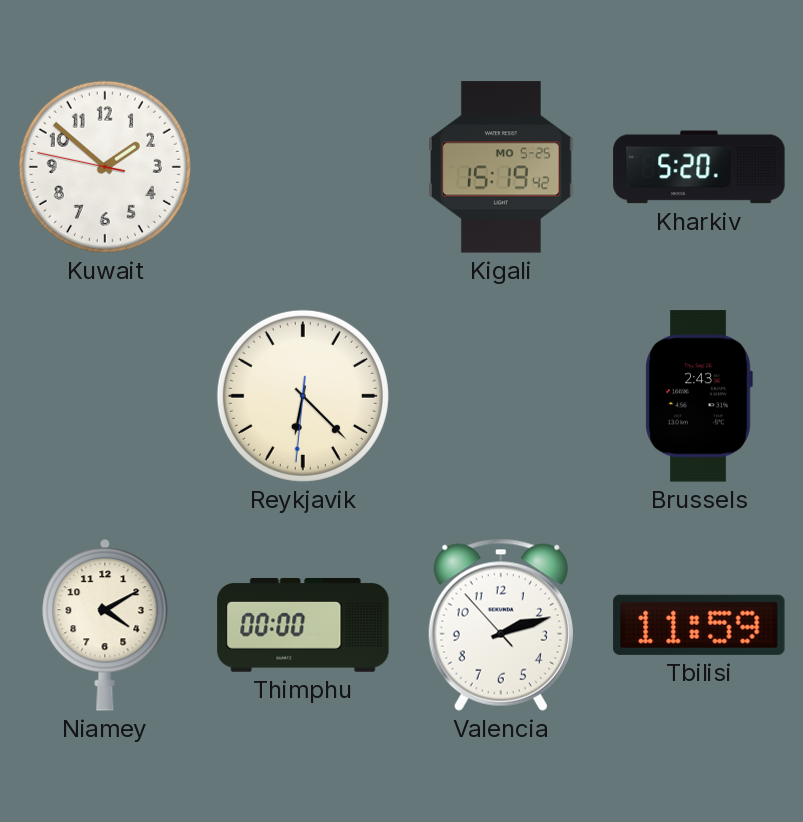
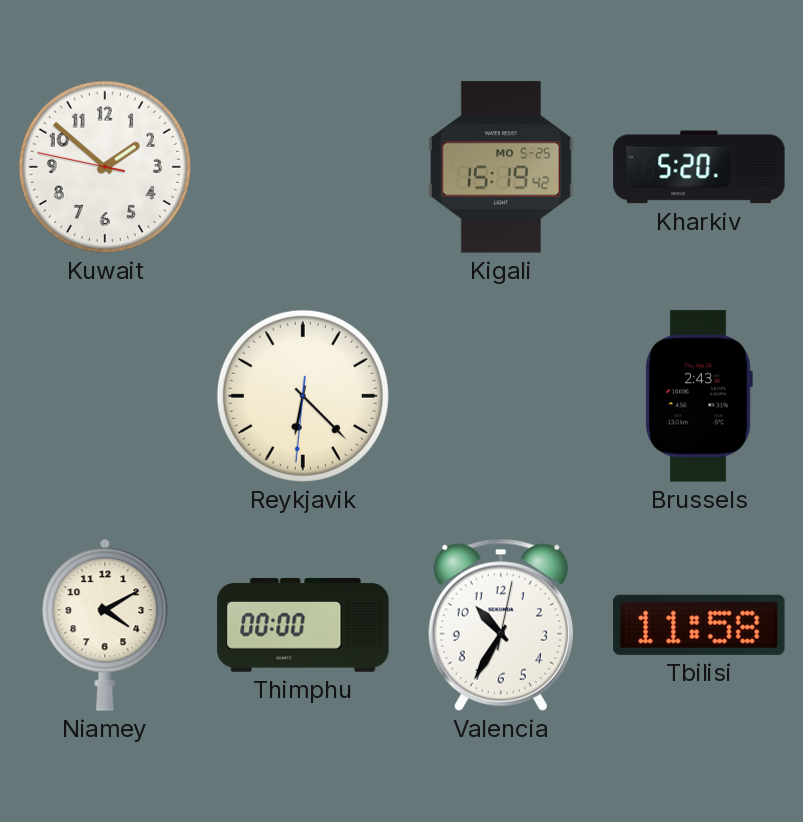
Valencia: 2:11 -> 10:35 (501, 625)
Tbilisi: 11:59 -> 11:58 (699, 625)
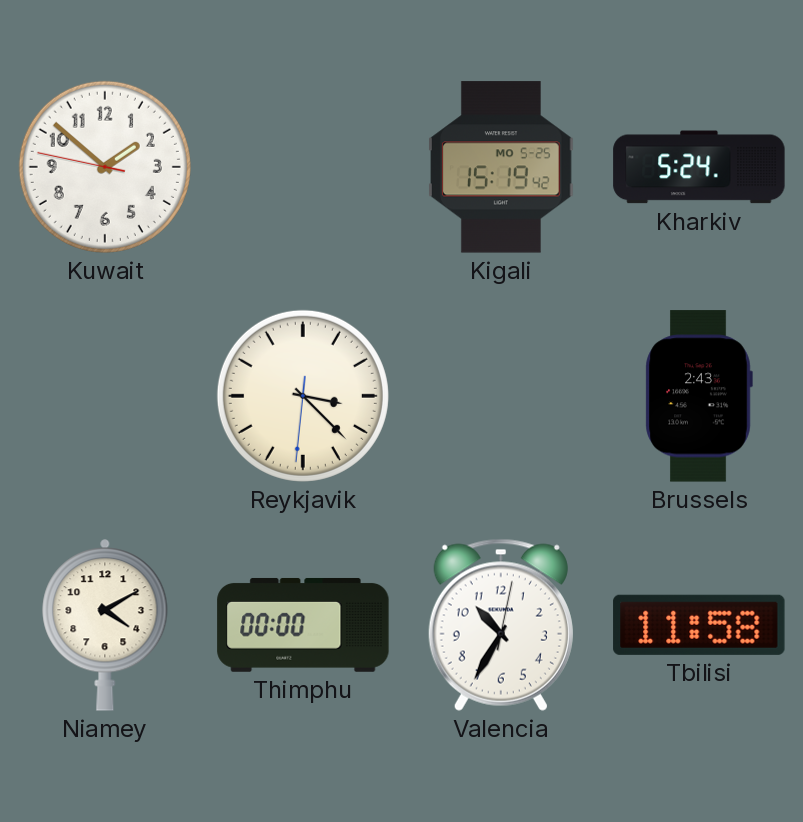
Kharkiv: 5:20 -> 5:24 (699, 167)
Reykjavik: 6:22 -> 3:22 (303, 396)
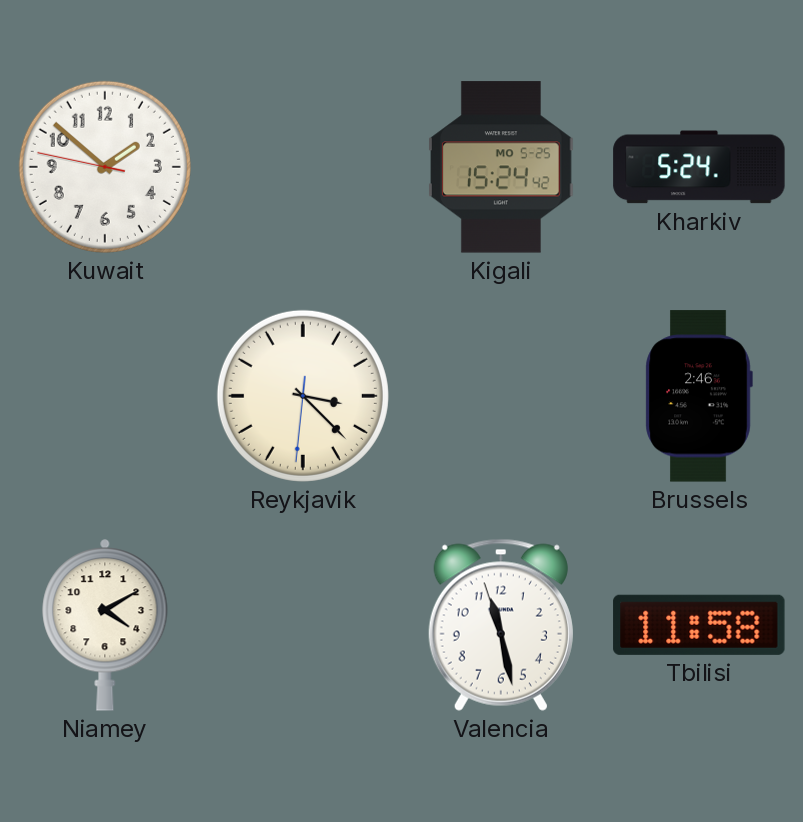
Kigali: 15:19 -> 15:24 (502, 167)
Brussels: 2:43 -> 2:46 (699, 396)
Thimphu: 00:00 -> none (303, 625)
Valencia: 10:35 -> 11:27 (501, 625)
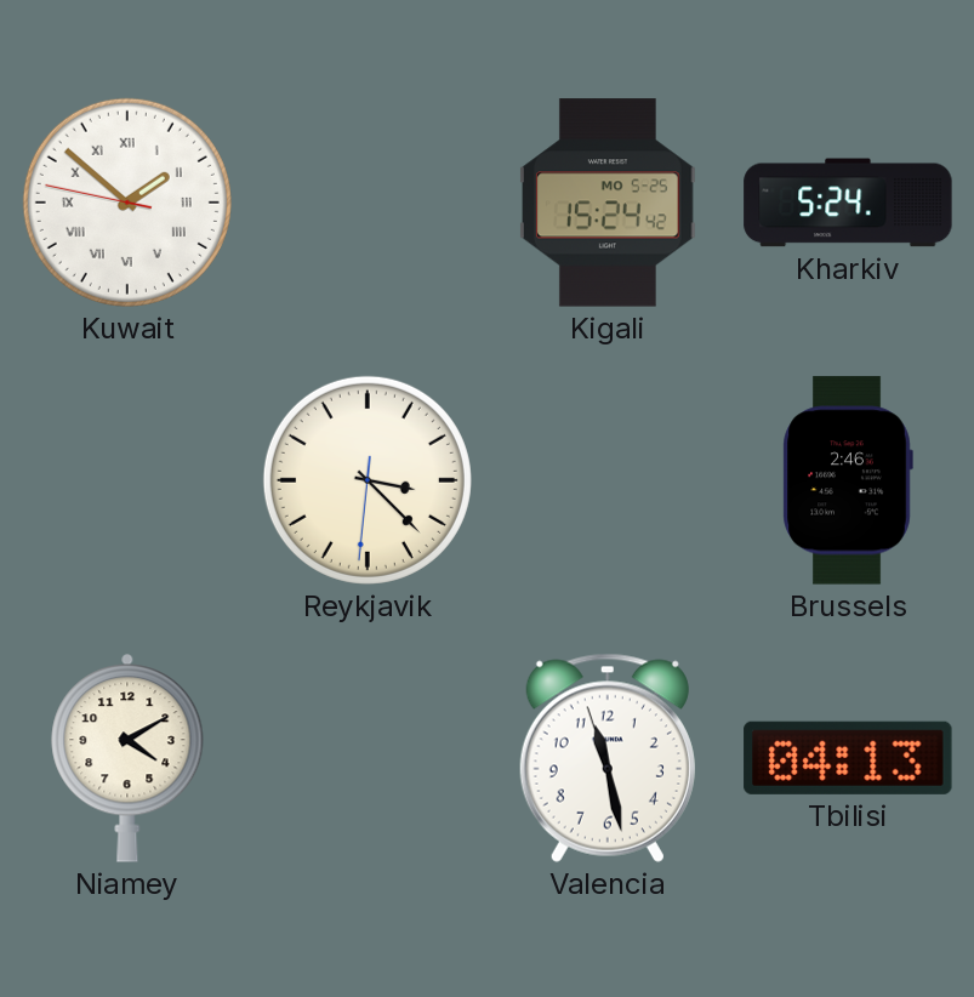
Kuwait numerals: Arabic -> Roman (127, 203)
Tbilisi: 11:58 -> 04:13 (848, 758)
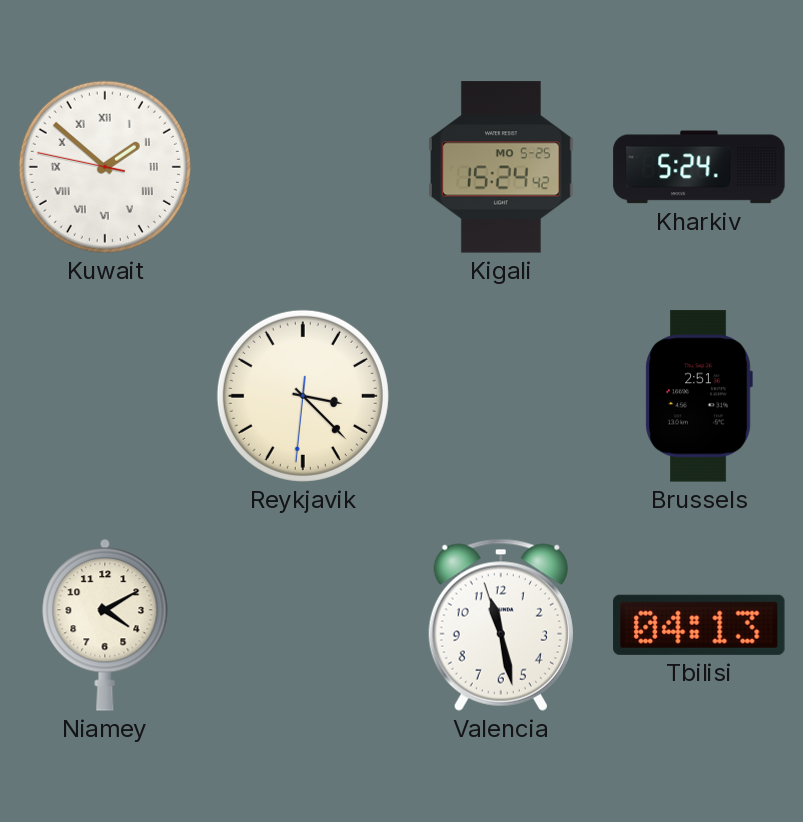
Brussels: 2:46 -> 2:51 (699, 396)
